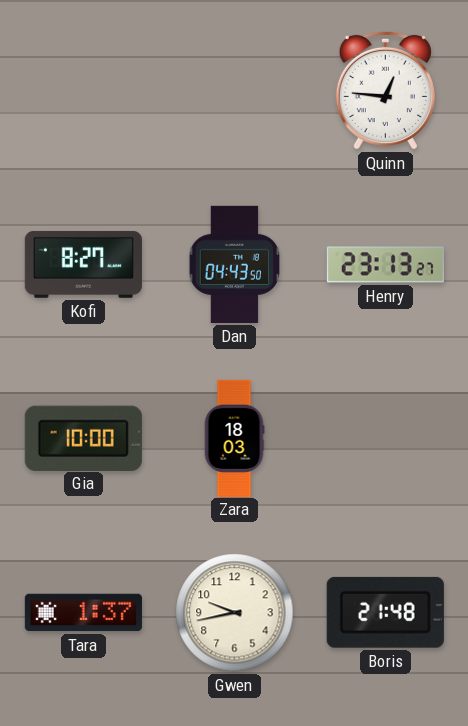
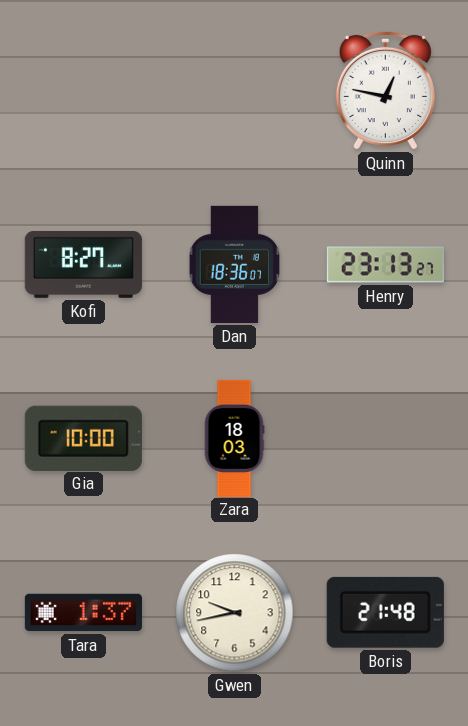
Quinn: 12:46 -> 12:47 (385, 90)
Dan: 04:43 -> 18:36 (235, 264)
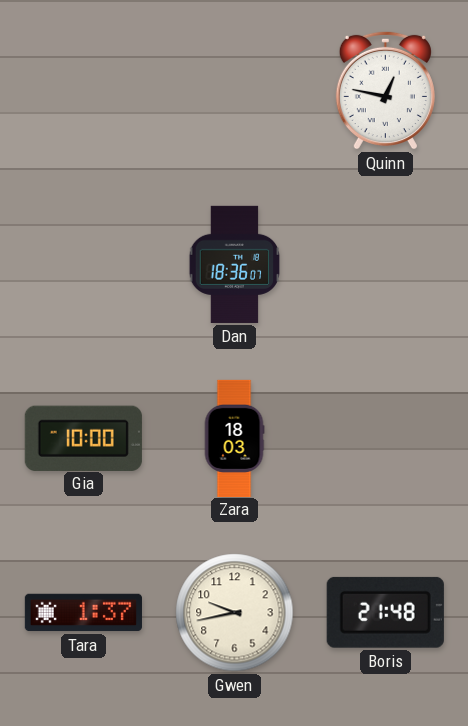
Kofi: 8:27 -> none (83, 264)
Henry: 23:13 -> none (385, 265)
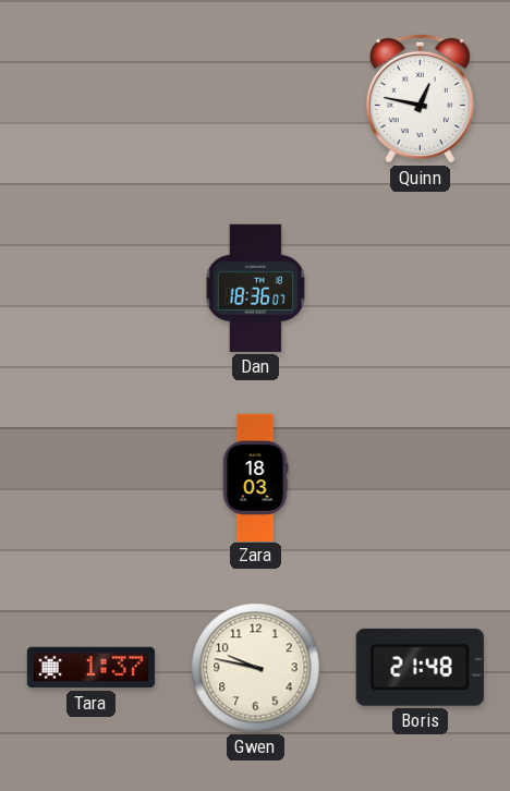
Gia: 10:00 -> none (83, 438)
Gwen: 9:43 -> 9:47 (256, 668)
